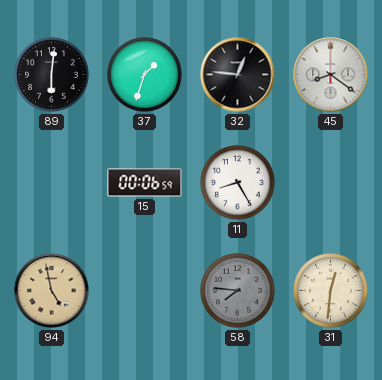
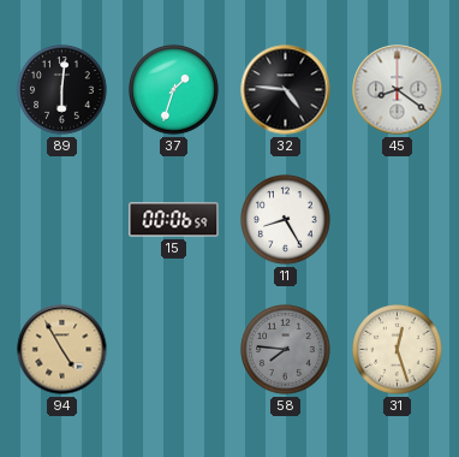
32: 12:46 -> 4:46 (286, 90)
94: 4:58 -> 4:55 (62, 350)
31: 12:31 -> 12:27 (398, 350)
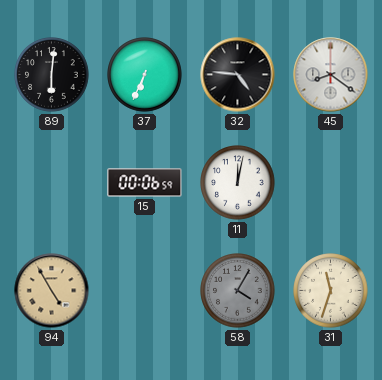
37: 1:33 -> 6:34 (145, 75)
11: 8:25 -> 12:02 (238, 183)
58: 7:46 -> 4:05 (238, 291)
31: 12:27 -> 11:33 (331, 291)
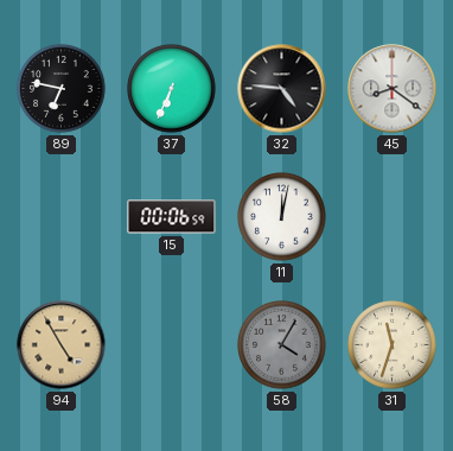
89: 6:01 -> 6:47 (62, 89)
